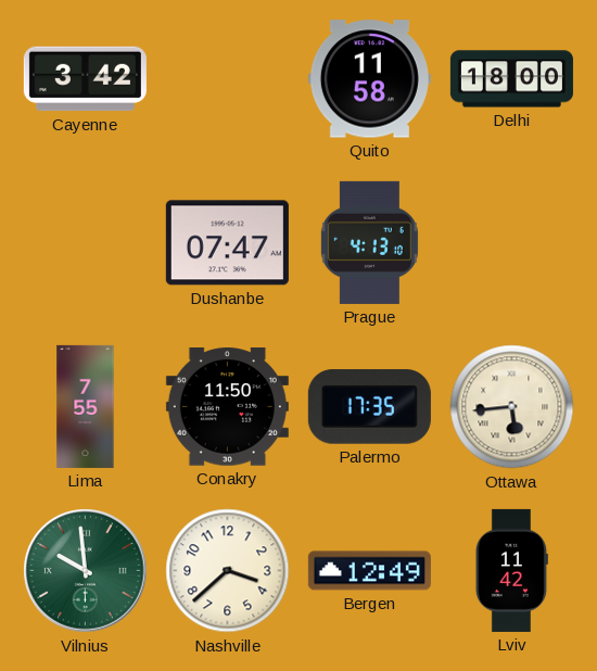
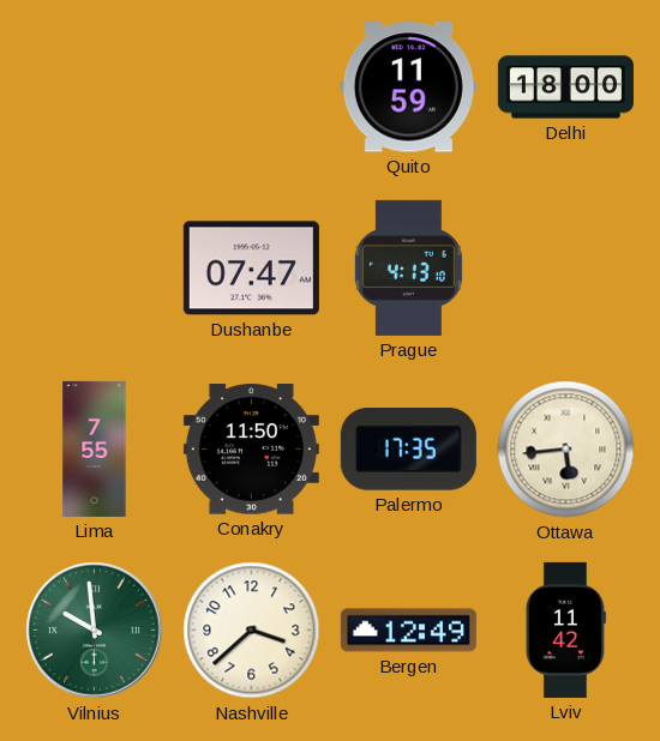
Cayenne: 3:42 -> none (85, 79)
Quito: 11:58 -> 11:59 (408, 88)
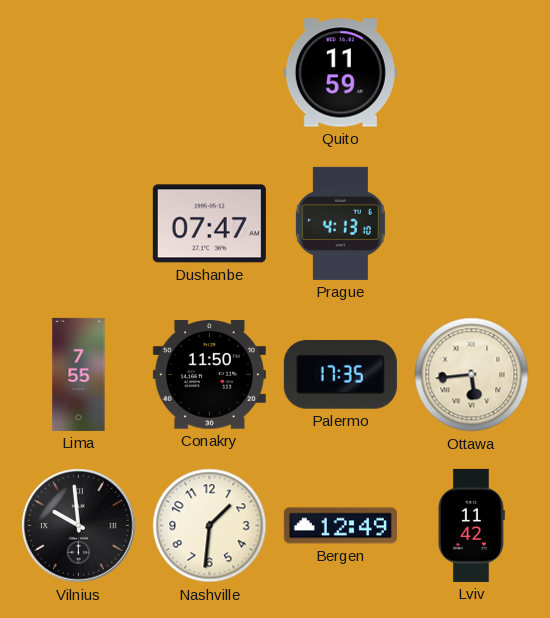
Delhi: 18:00 -> none (565, 88)
Vilnius dial: green -> black (79, 526)
Nashville: 3:38 -> 1:31 (210, 526)
